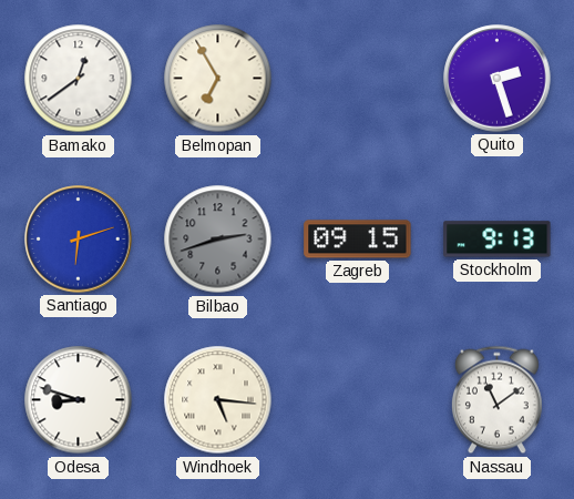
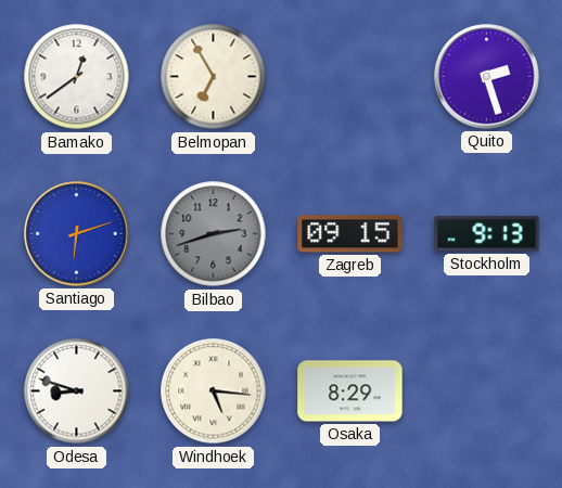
Osaka: none -> 8:29 (350, 391)
Nassau: 11:09 -> none (496, 400)
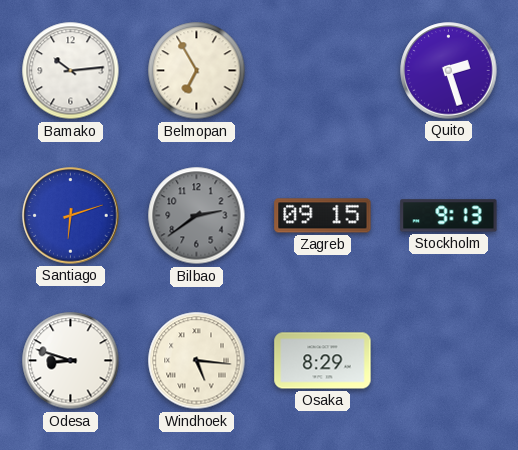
Bamako: 12:39 -> 10:14 (71, 71)
Bilbao: 2:42 -> 2:39 (197, 216)
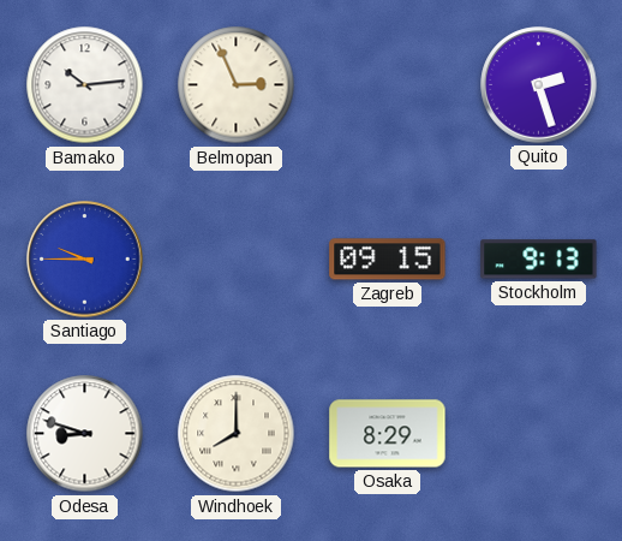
Belmopan: 6:55 -> 2:56 (237, 85)
Santiago: 6:12 -> 9:45 (85, 260)
Bilbao: 2:39 -> none (197, 216)
Windhoek: 5:16 -> 8:00 (237, 434)
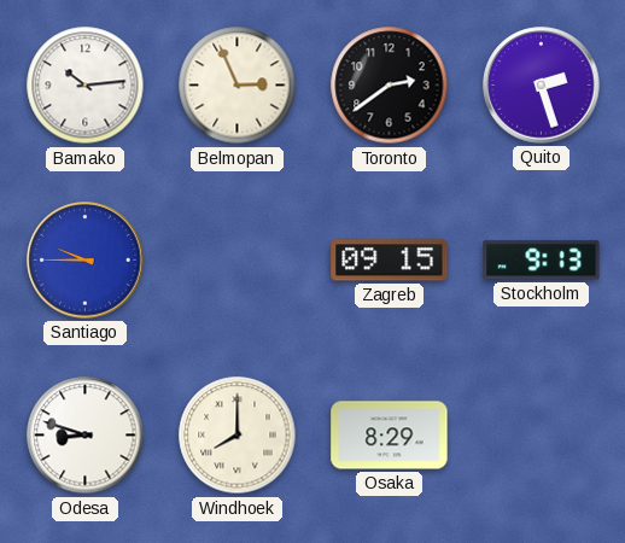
Toronto: none -> 2:39 (390, 86)
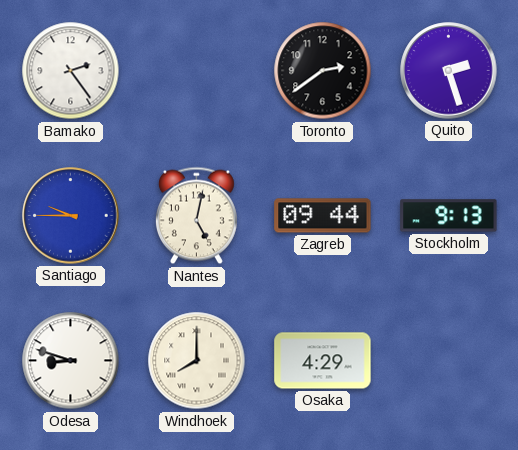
Bamako: 10:14 -> 2:24 (71, 71)
Belmopan: 2:56 -> none (238, 86)
Nantes: none -> 5:02 (196, 216)
Zagreb: 09:15 -> 09:44 (323, 216)
Osaka: 8:29 -> 4:29 (323, 361)
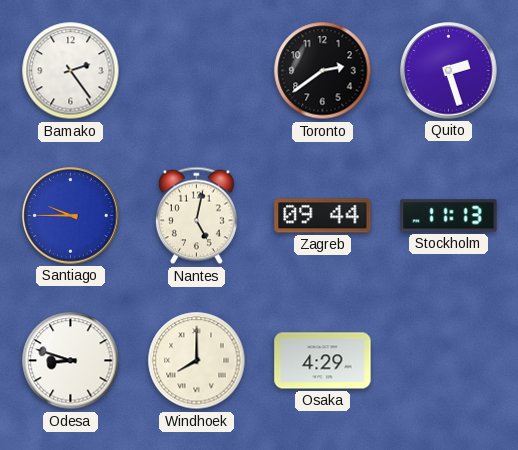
Stockholm: 9:13 -> 11:13 (449, 216)
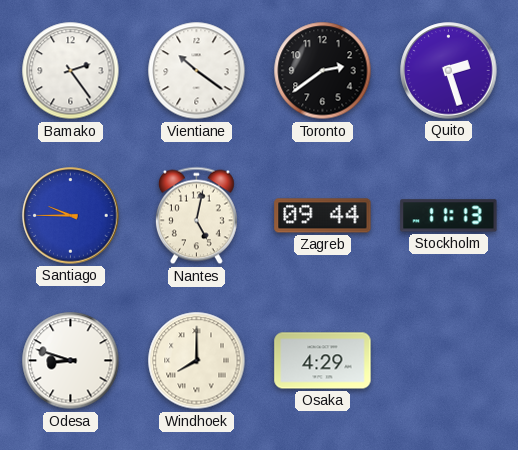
Vientiane: none -> 10:21 (197, 71)
